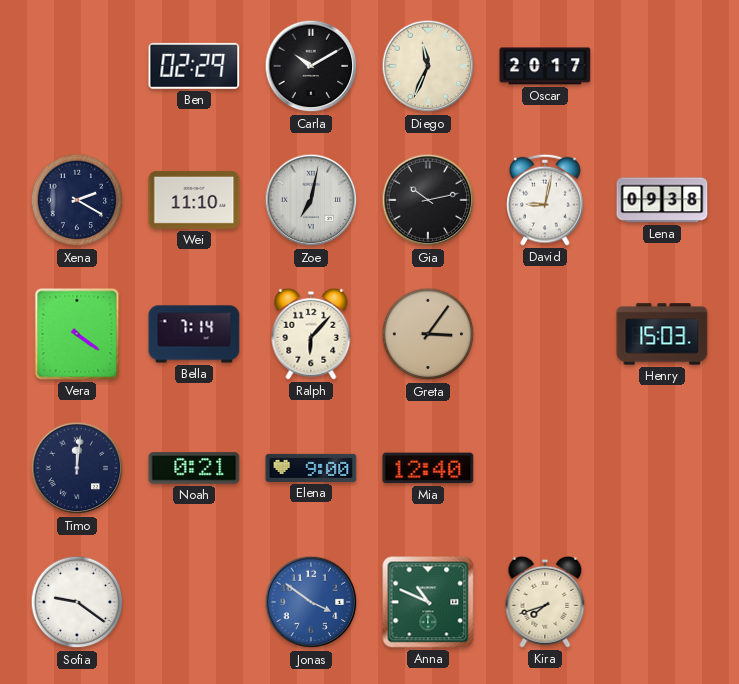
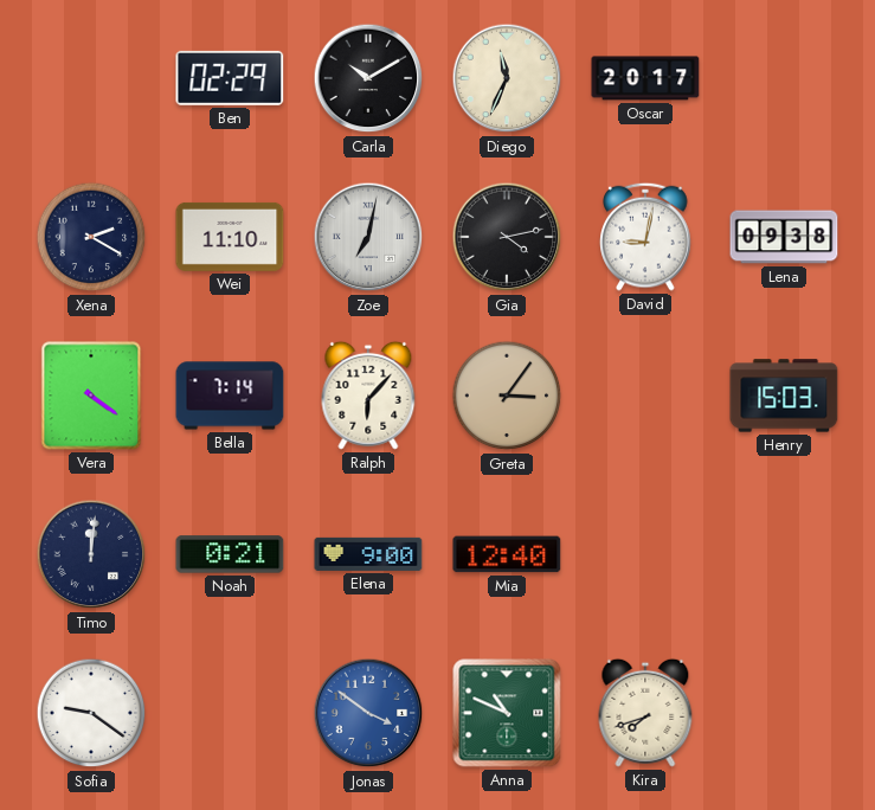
Gia: 10:13 -> 4:13 (507, 237)
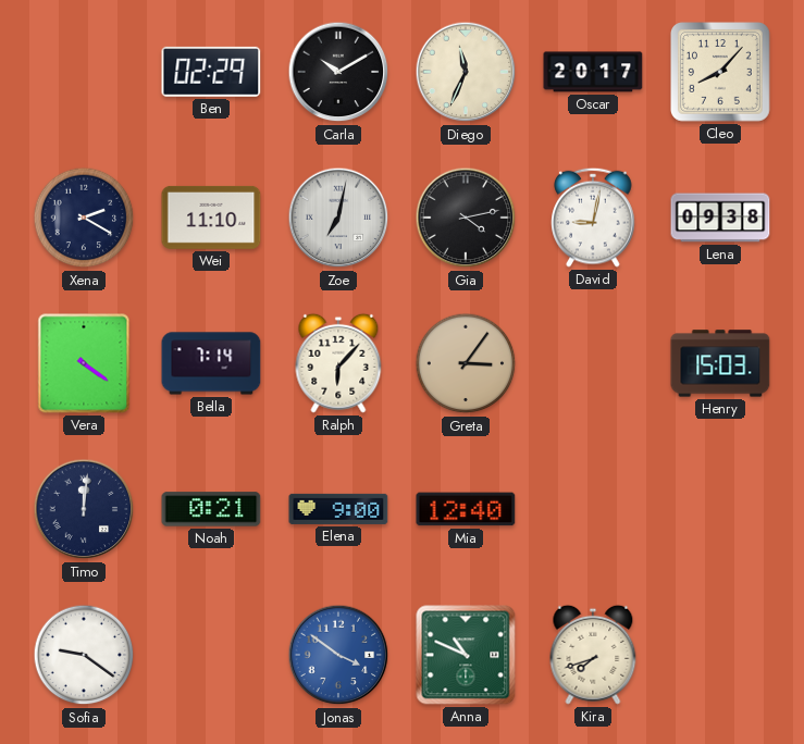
Cleo: none -> 8:07 (721, 73)
